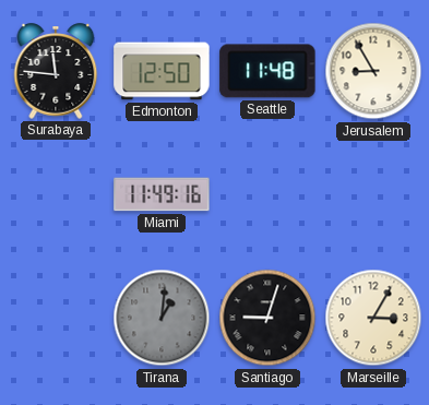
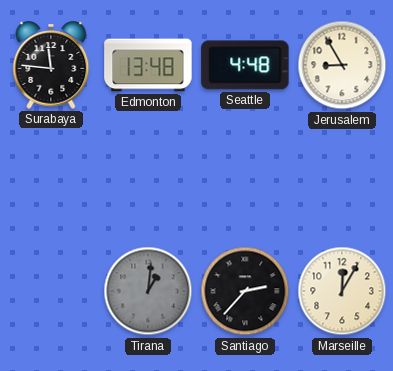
Edmonton: 12:50 -> 13:48 (148, 65)
Seattle: 11:48 -> 4:48 (245, 65)
Miami: 11:49 -> none (162, 194)
Santiago: 9:03 -> 2:37 (245, 291)
Marseille: 3:05 -> 12:05 (342, 291)
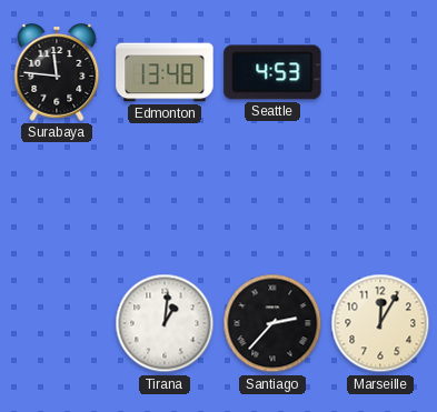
Seattle: 4:48 -> 4:53 (272, 72)
Jerusalem: 8:55 -> none (342, 65)
Tirana dial: grey -> white (165, 323)
